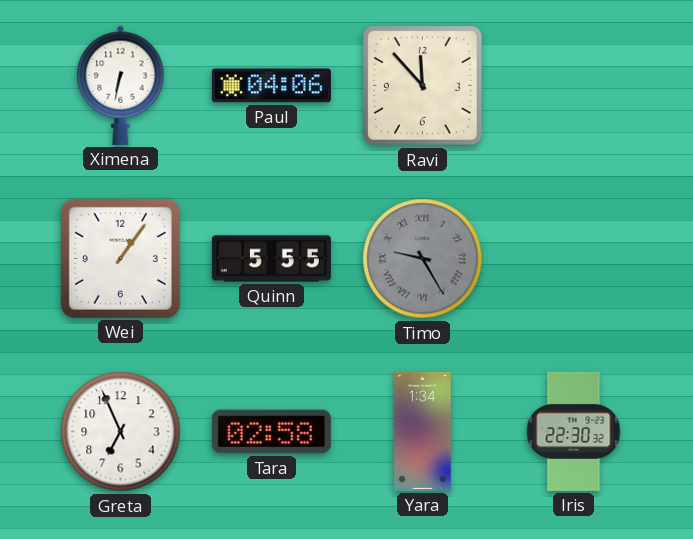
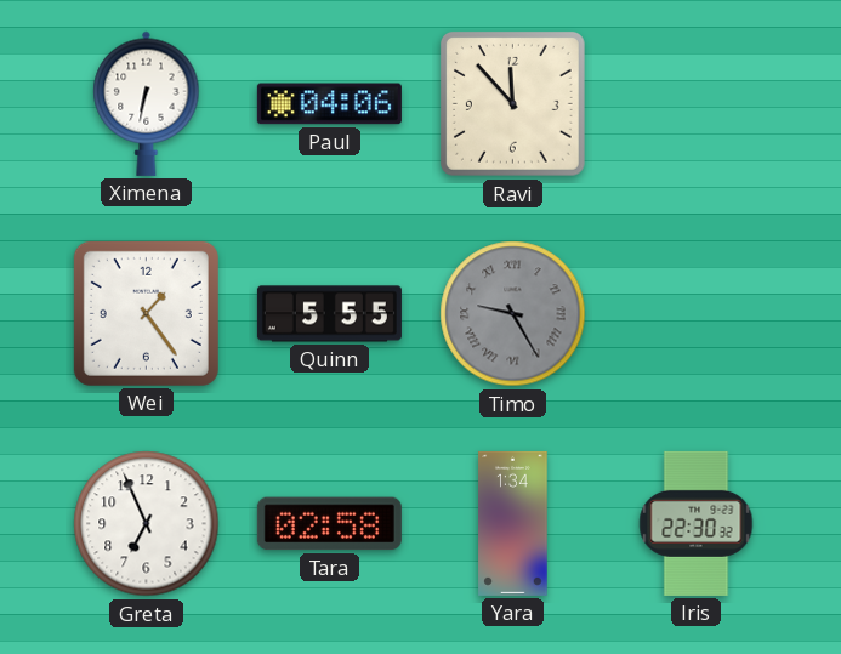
Wei: 1:06 -> 1:24 (146, 313)
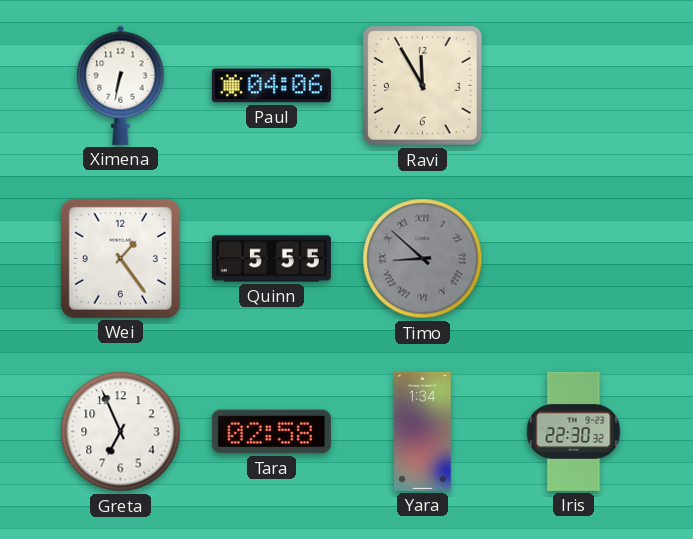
Ravi: 11:53 -> 11:55 (422, 85)
Timo: 9:25 -> 8:52 (423, 259)
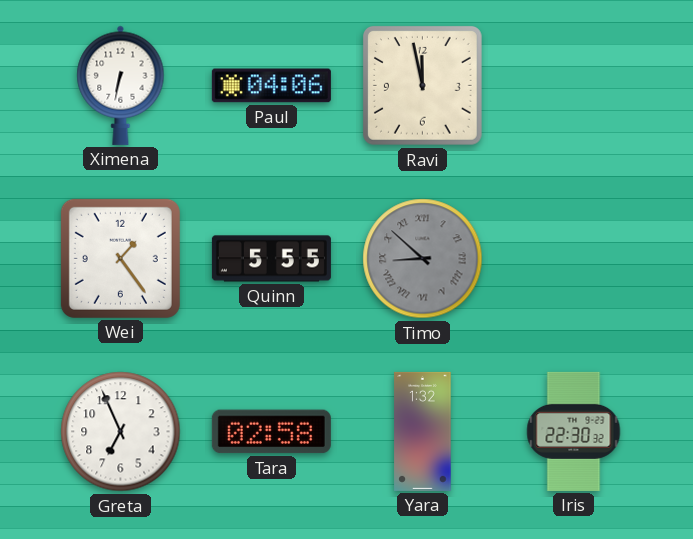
Ravi: 11:55 -> 11:58 (422, 85)
Yara: 1:34 -> 1:32 (423, 431)
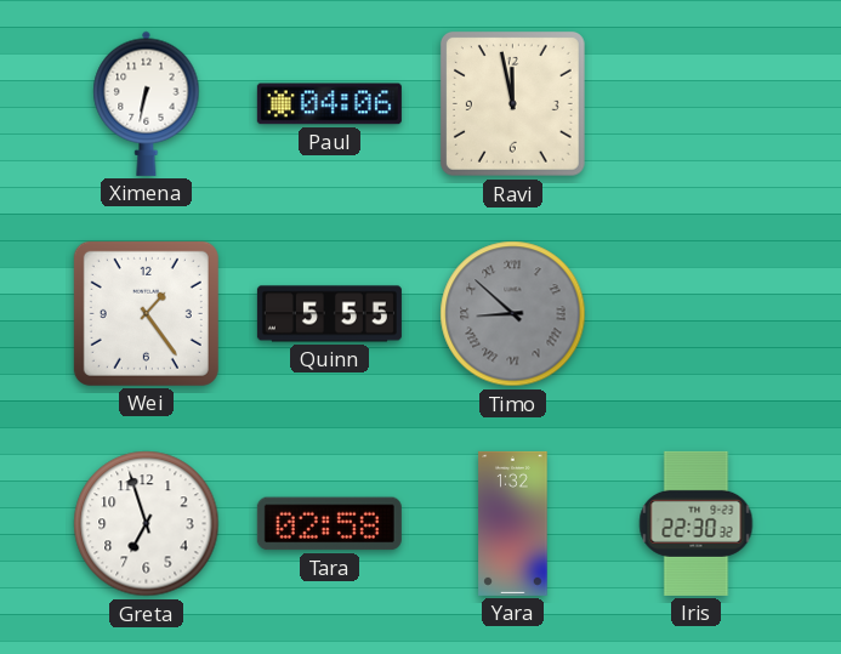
Greta: 6:56 -> 6:57 (147, 524)
